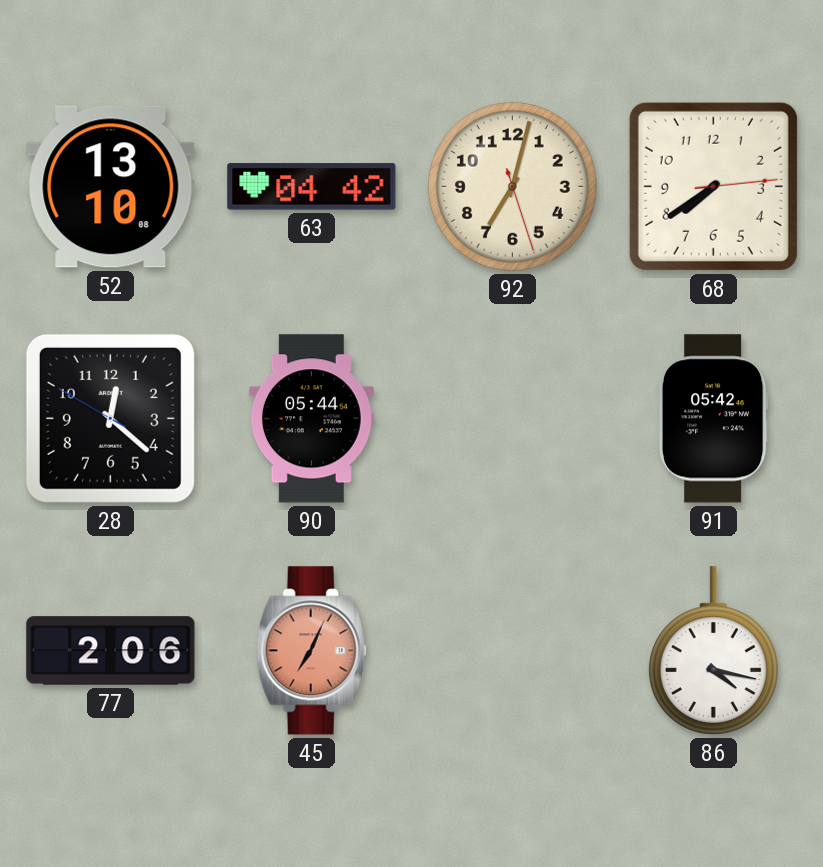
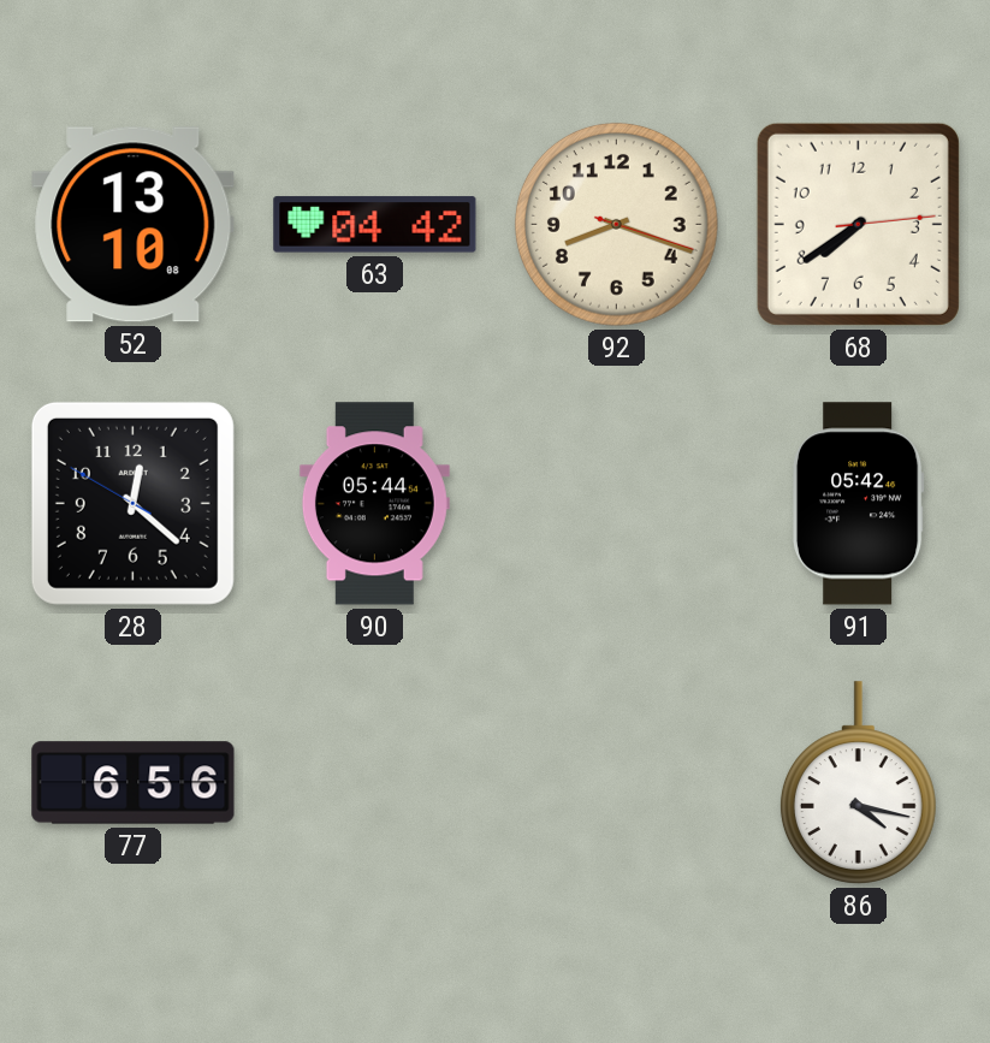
92: 7:02 -> 8:18 (616, 224)
77: 2:06 -> 6:56 (134, 783)
45: 7:04 -> none (312, 651)
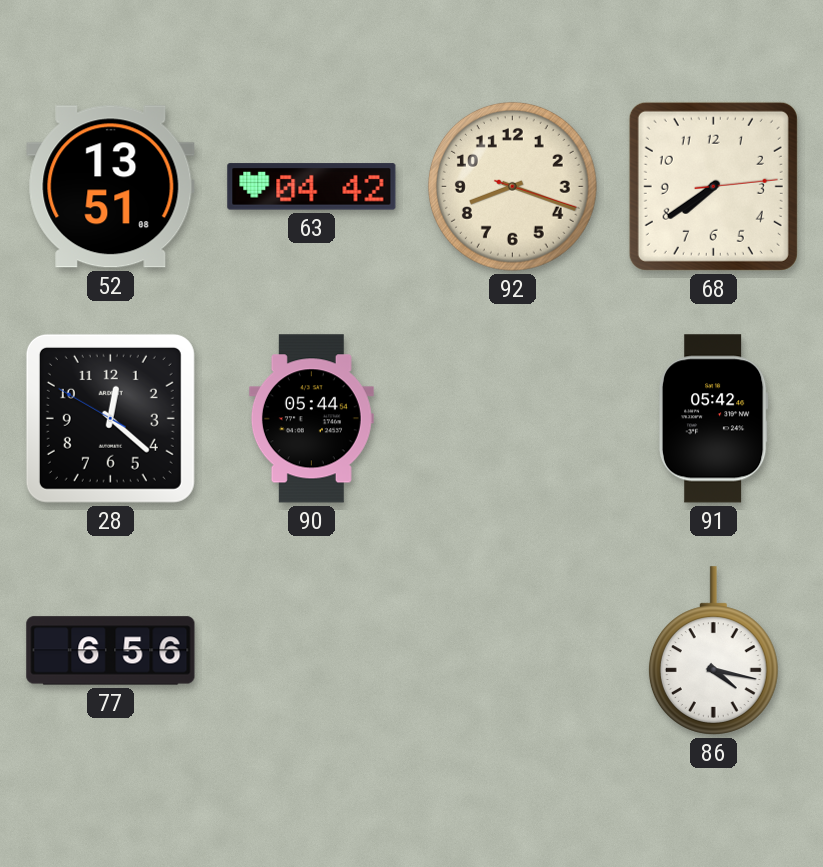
52: 13:10 -> 13:51 (111, 187)
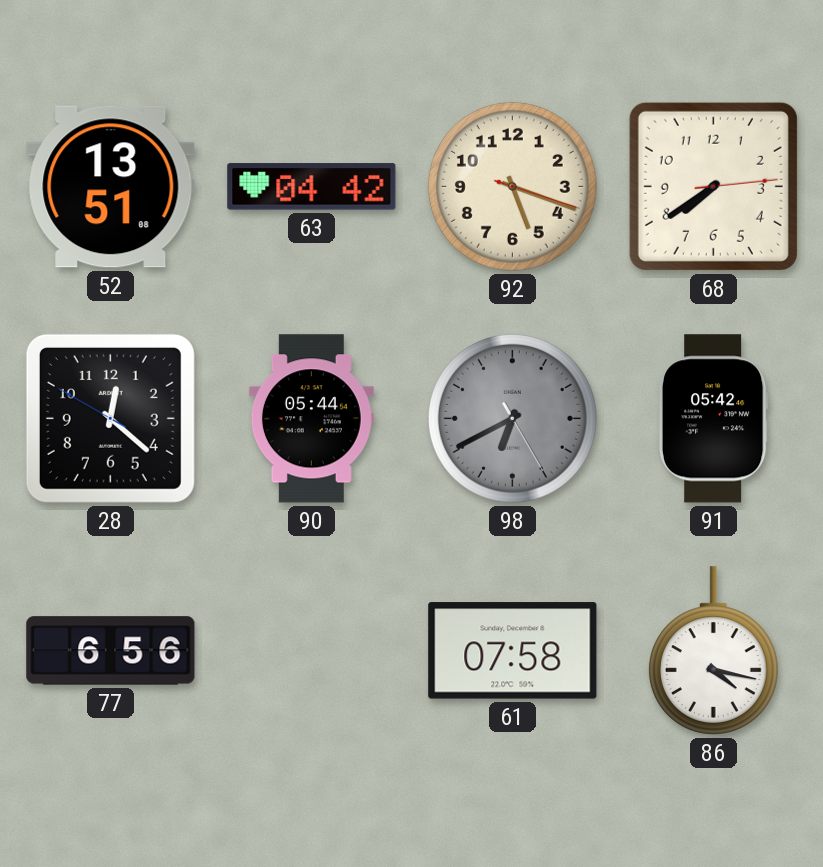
92: 8:18 -> 5:18 (512, 186)
98: none -> 6:40 (512, 418)
61: none -> 07:58 (513, 651)
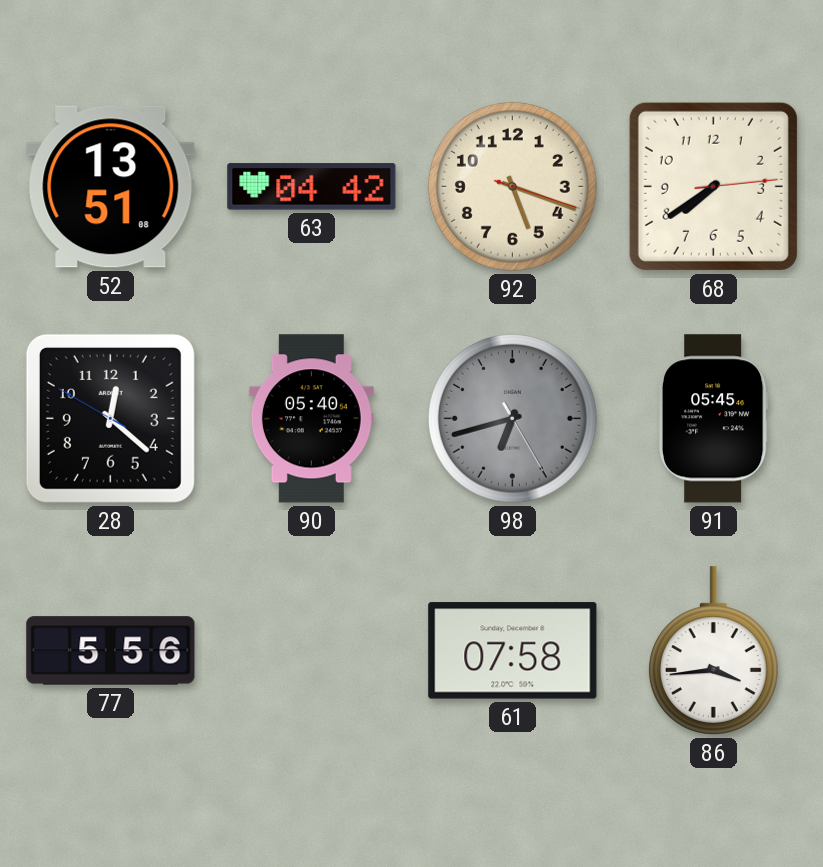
90: 05:44 -> 05:40 (311, 419)
98: 6:40 -> 6:42 (512, 418)
91: 05:42 -> 05:45 (713, 419)
77: 6:56 -> 5:56 (111, 651)
86: 4:17 -> 3:44 (713, 651)
